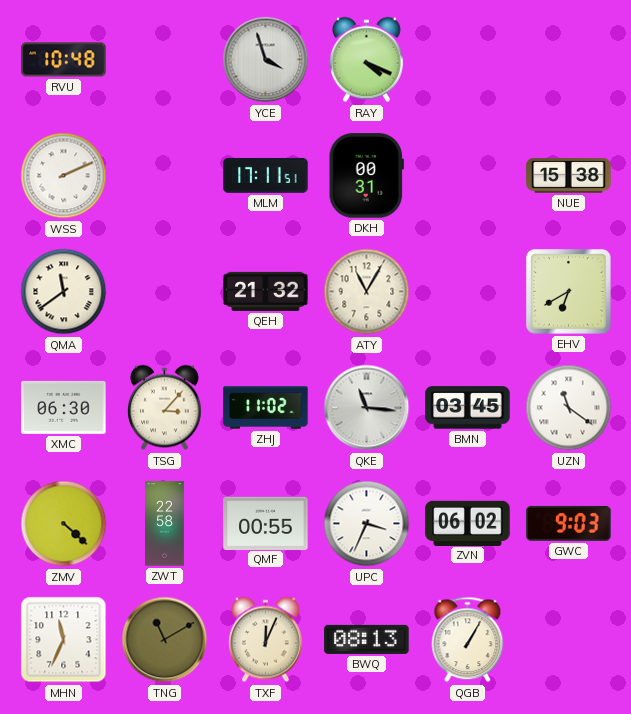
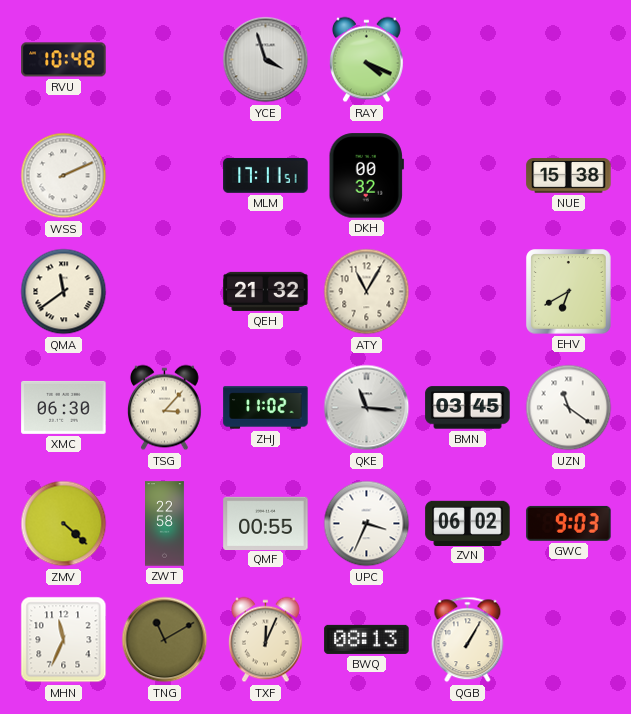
DKH: 00:31 -> 00:32 (366, 176)
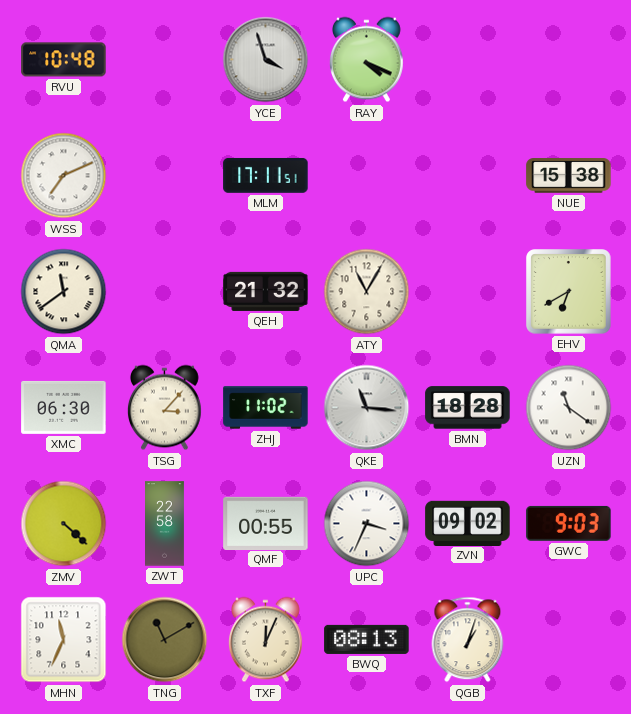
WSS: 2:11 -> 7:11 (64, 176)
DKH: 00:32 -> none (366, 176)
BMN: 03:45 -> 18:28 (468, 408)
ZVN: 06:02 -> 09:02 (468, 523)
QGB: 1:05 -> 1:03 (468, 640)
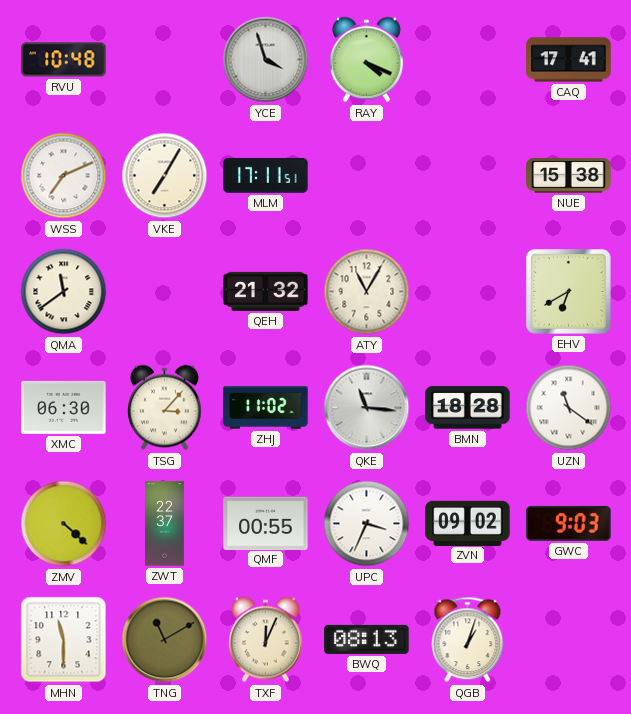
CAQ: none -> 17:41 (569, 60)
VKE: none -> 7:05 (165, 176)
ZWT: 22:58 -> 22:37 (165, 524)
MHN: 11:34 -> 11:30 (64, 640)
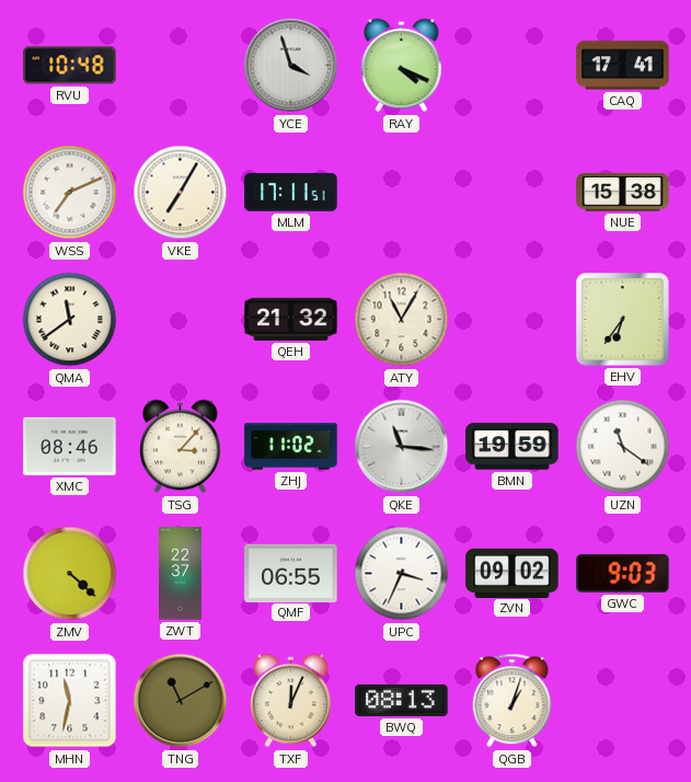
EHV: 6:40 -> 6:36 (623, 320)
XMC: 06:30 -> 08:46 (70, 446)
BMN: 18:28 -> 19:59 (513, 447)
QMF: 00:55 -> 06:55 (291, 573)
MHN: 11:30 -> 11:32 (70, 701)
